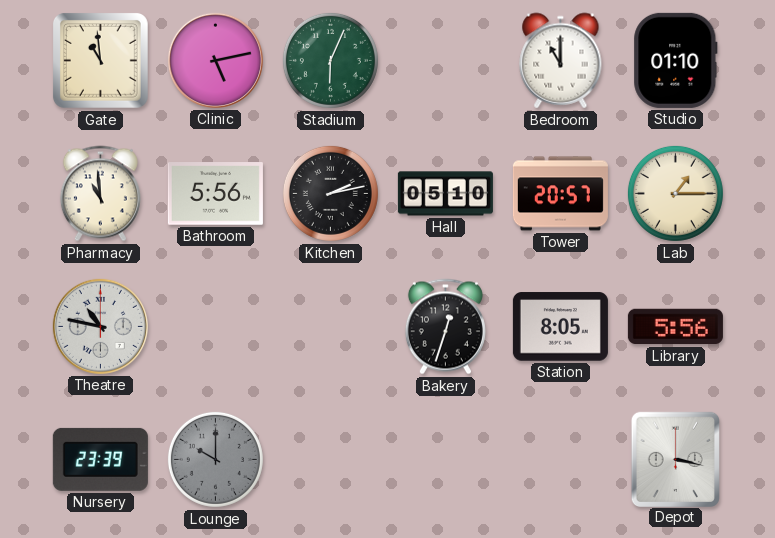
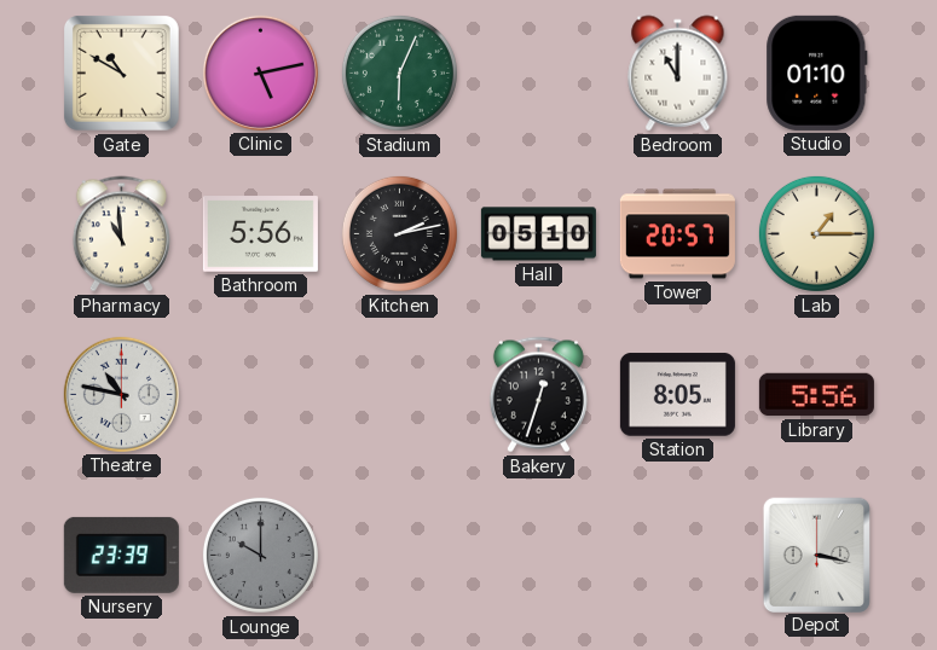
Gate: 10:59 -> 10:50 (121, 72)
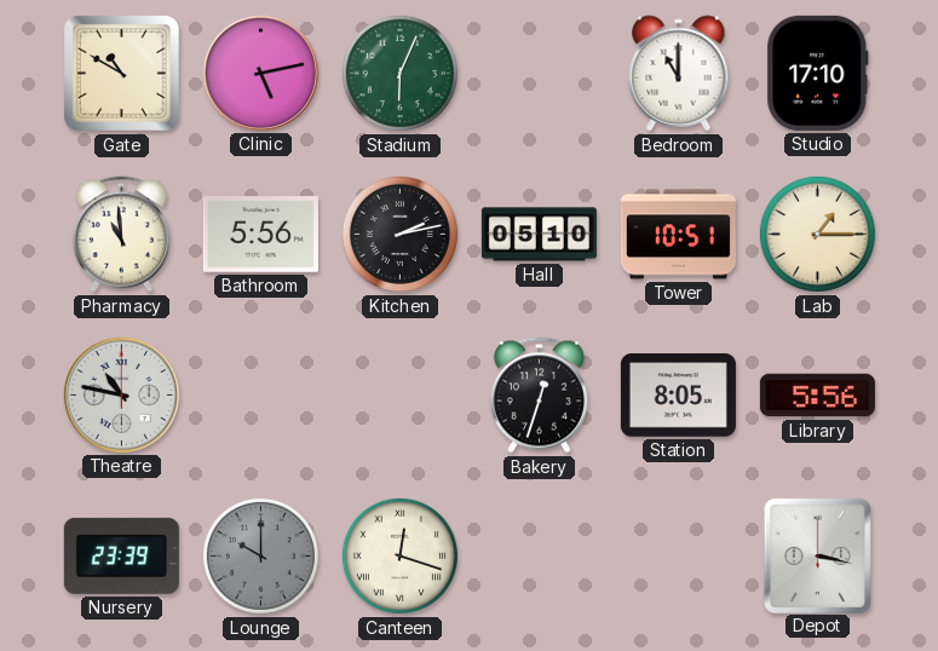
Studio: 01:10 -> 17:10 (818, 73)
Tower: 20:57 -> 10:51 (678, 235)
Canteen: none -> 12:18 (399, 555)
